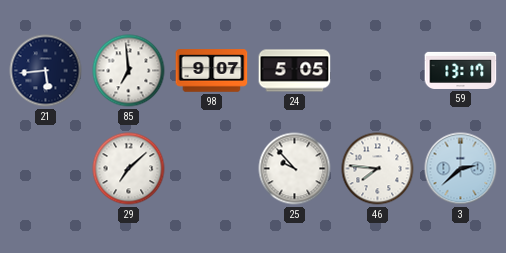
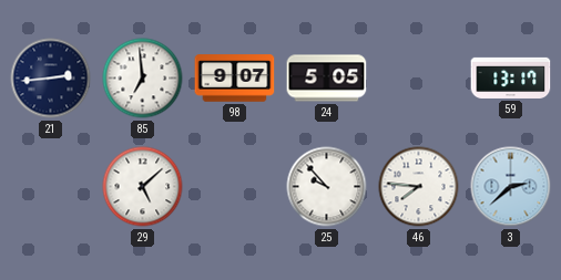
21: 5:44 -> 2:44 (51, 79)
29: 7:08 -> 5:08 (143, 187)
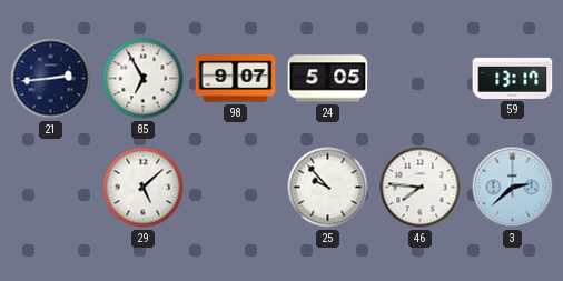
85: 6:59 -> 6:55 (144, 79)
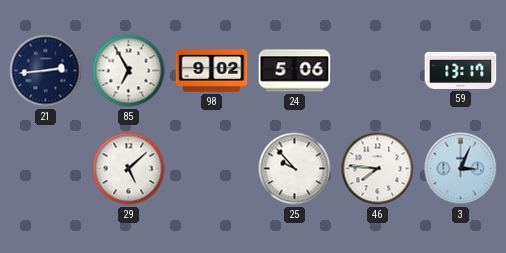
98: 9:07 -> 9:02 (212, 71)
24: 5:05 -> 5:06 (295, 71)
3: 2:38 -> 3:04 (461, 169)
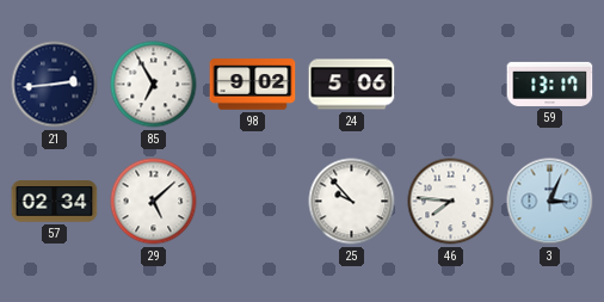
57: none -> 02:34 (55, 202)
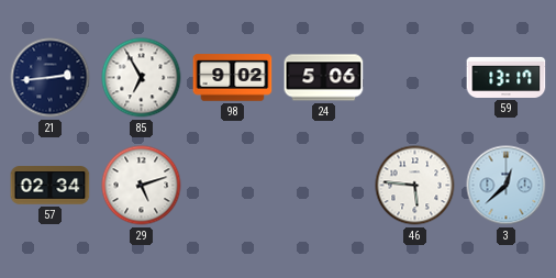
29: 5:08 -> 5:12 (142, 186)
25: 9:53 -> none (352, 202)
46: 7:46 -> 5:46 (415, 186)
3: 3:04 -> 12:38 (507, 186)
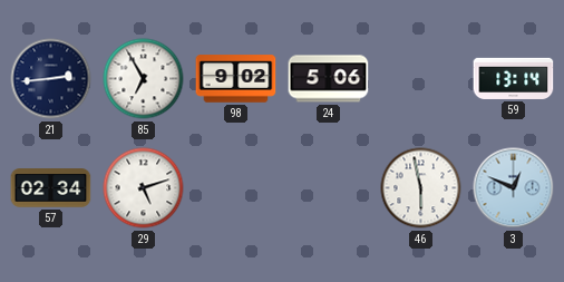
59: 13:17 -> 13:14 (514, 78)
46: 5:46 -> 5:58 (421, 188)
3: 12:38 -> 12:49 (514, 188)
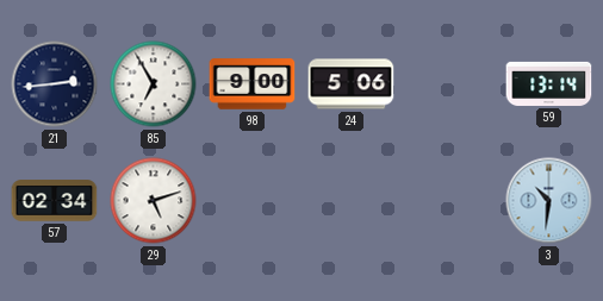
98: 9:02 -> 9:00 (253, 84)
46: 5:58 -> none (421, 188)
3: 12:49 -> 10:31 (549, 201)
